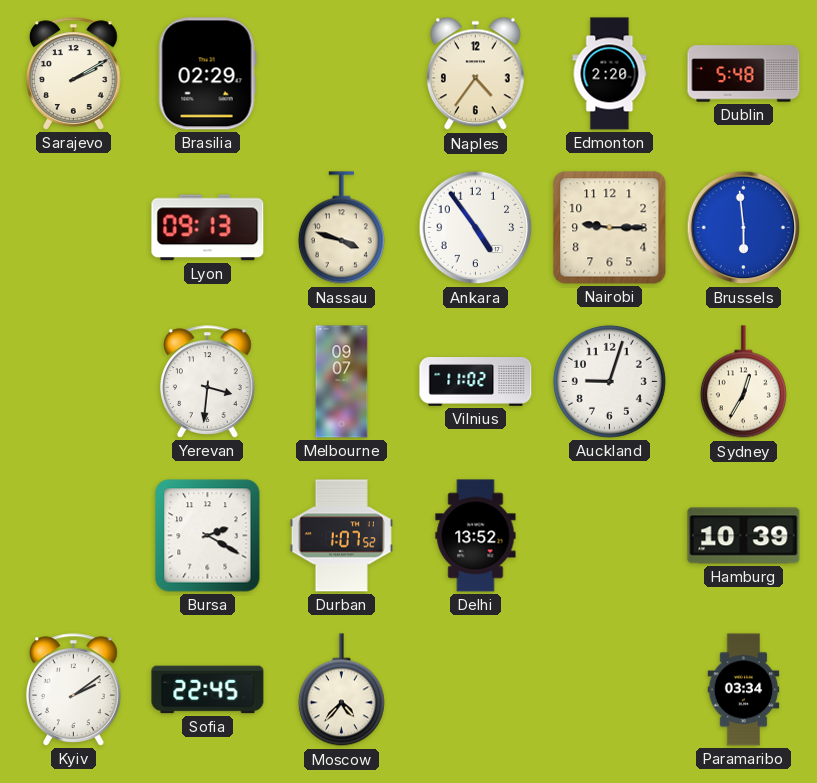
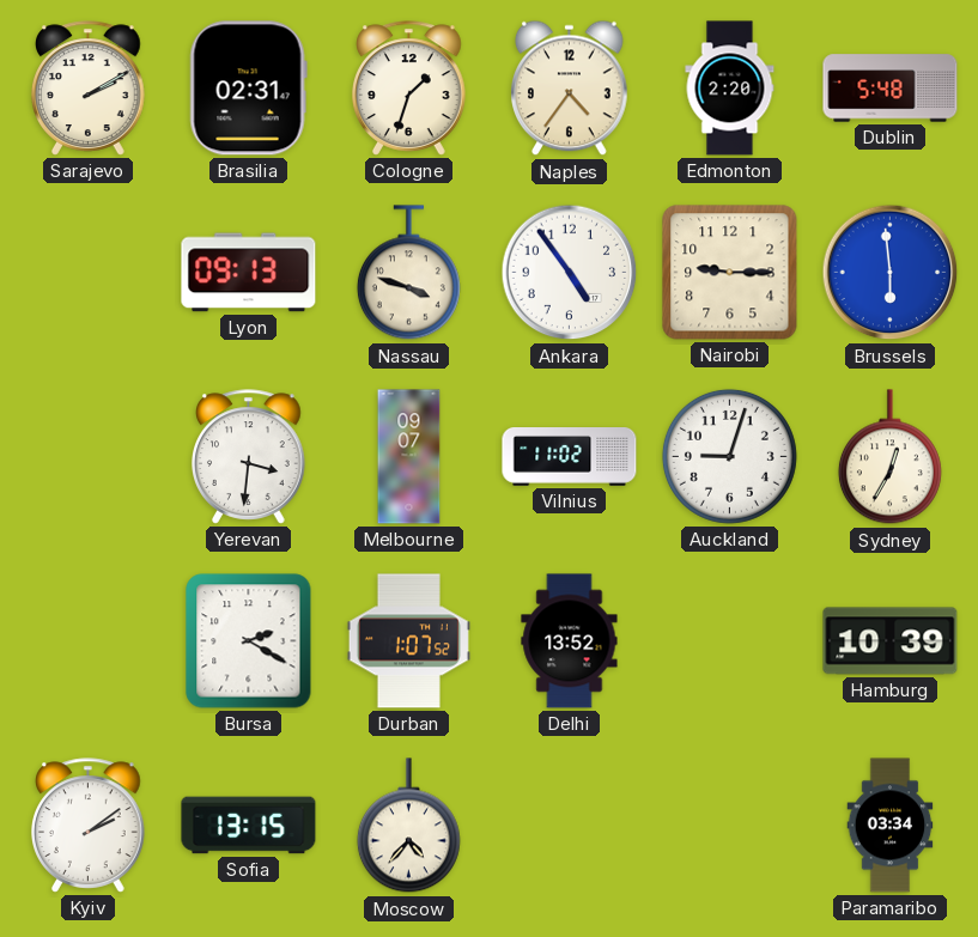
Brasilia: 02:29 -> 02:31 (248, 89)
Cologne: none -> 1:33 (409, 89)
Sofia: 22:45 -> 13:15 (249, 826)
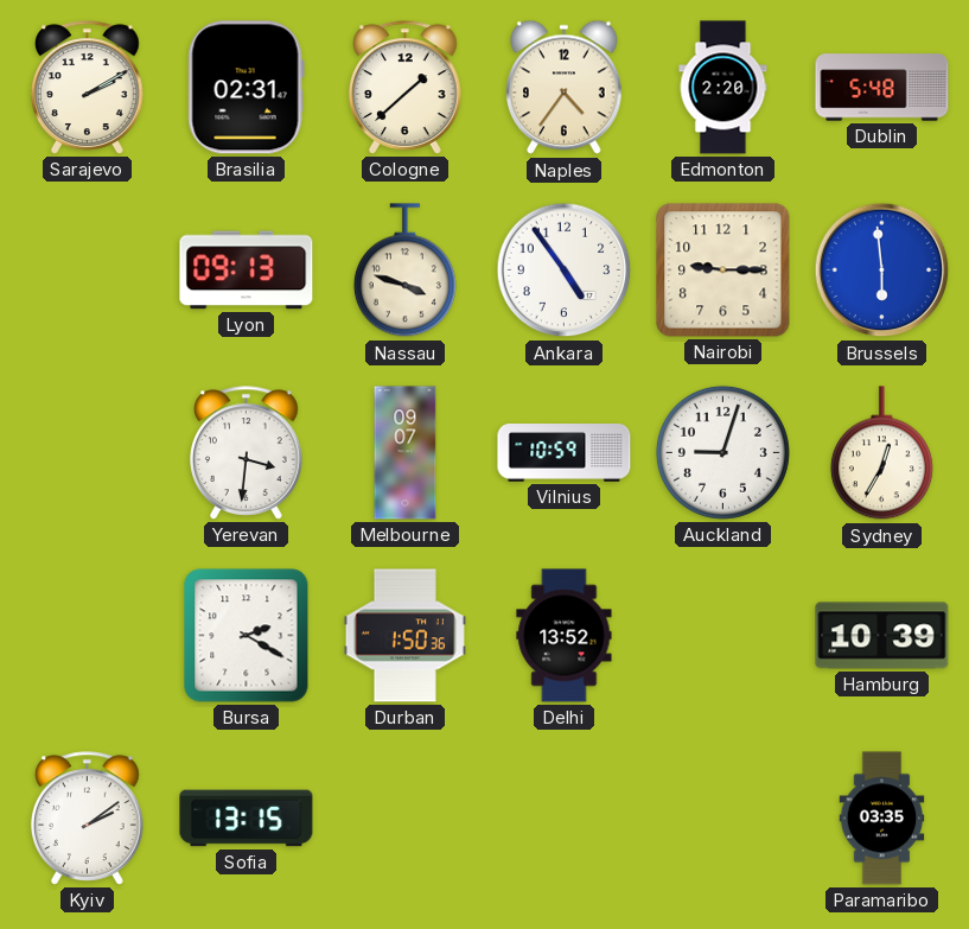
Cologne: 1:33 -> 1:38 (406, 88)
Vilnius: 11:02 -> 10:59 (565, 453)
Durban: 1:07 -> 1:50 (404, 636)
Moscow: 4:37 -> none (408, 826)
Paramaribo: 03:34 -> 03:35 (882, 819)
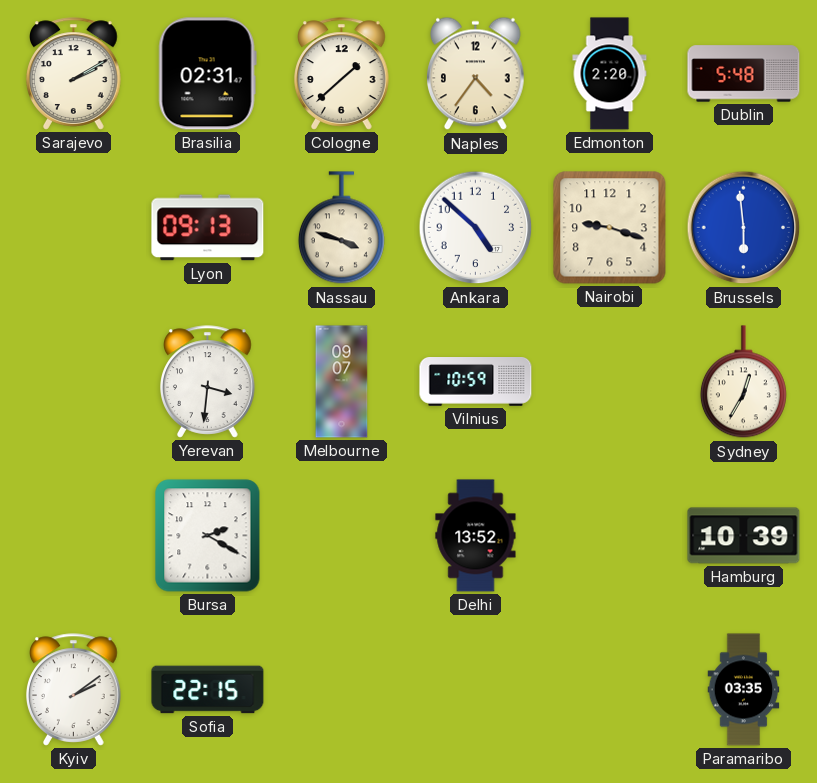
Ankara: 4:54 -> 4:52 (476, 228)
Nairobi: 9:15 -> 9:18 (610, 228)
Auckland: 9:03 -> none (722, 452)
Durban: 1:50 -> none (404, 636)
Sofia: 13:15 -> 22:15 (208, 690)
